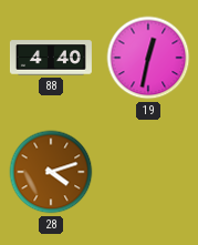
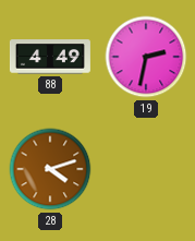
88: 4:40 -> 4:49 (50, 57)
19: 12:32 -> 2:32 (146, 57)
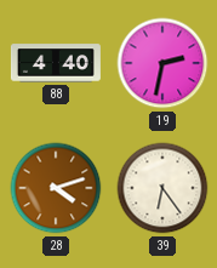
88: 4:49 -> 4:40 (56, 63)
39: none -> 6:24 (162, 188)
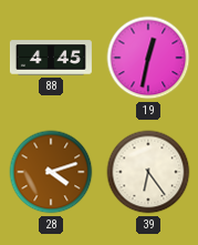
88: 4:40 -> 4:45 (51, 58)
19: 2:32 -> 12:32 (148, 58)
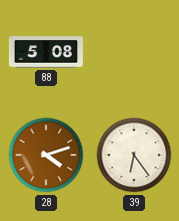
88: 4:45 -> 5:08 (46, 52)
19: 12:32 -> none (148, 58)
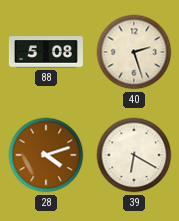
40: none -> 2:27 (134, 52)
39: 6:24 -> 6:20 (134, 155)
